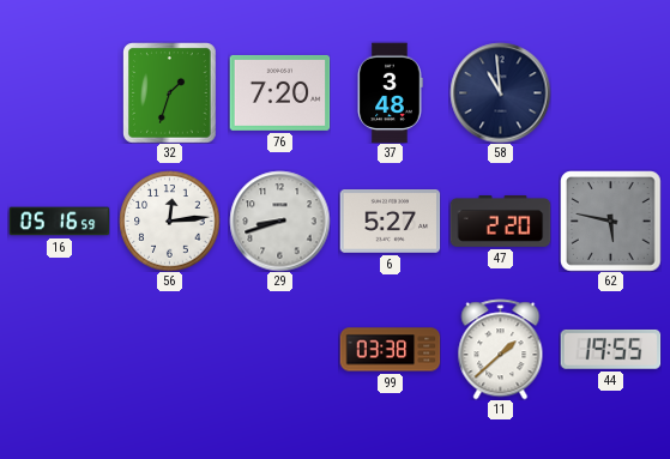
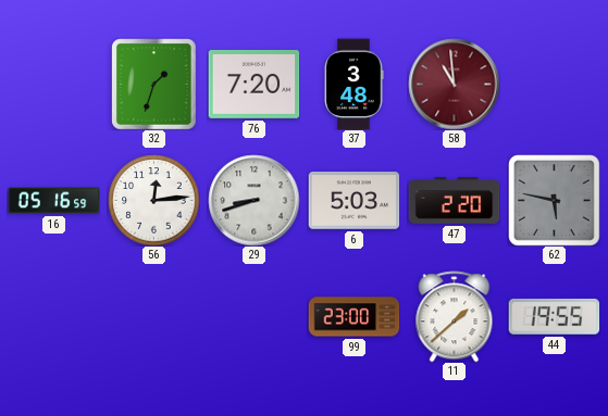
58 dial: navy -> burgundy (454, 84)
6: 5:27 -> 5:03 (353, 201)
99: 03:38 -> 23:00 (353, 317)
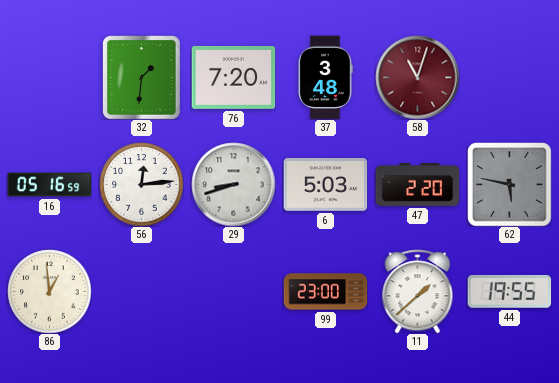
32: 1:33 -> 1:31 (142, 77)
58: 10:59 -> 11:03 (417, 77)
86: none -> 12:59 (49, 291)
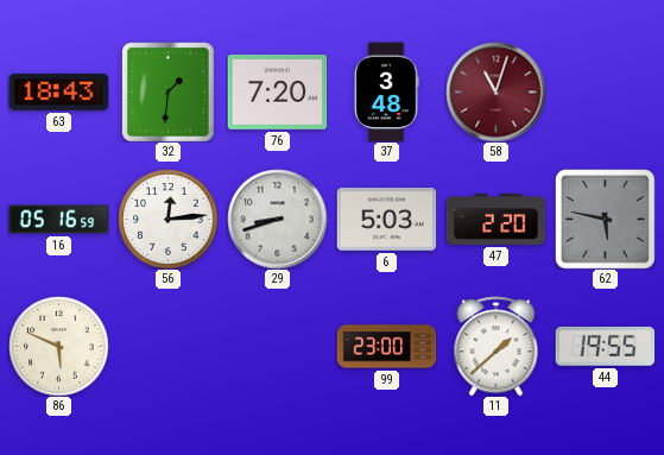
63: none -> 18:43 (58, 91)
86: 12:59 -> 5:49 (58, 346)
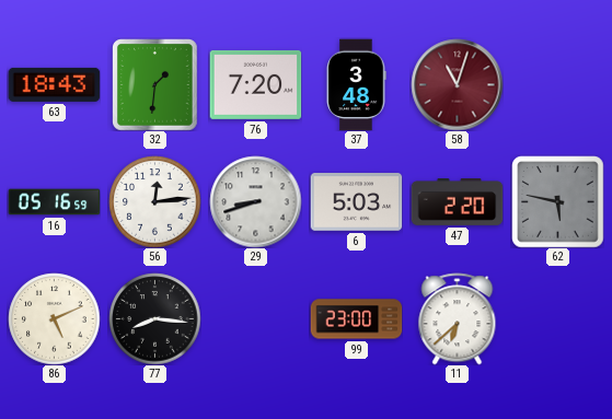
86: 5:49 -> 5:11 (54, 318)
77: none -> 8:16 (154, 318)
11: 1:38 -> 6:38 (458, 318)
44: 19:55 -> none (605, 346)
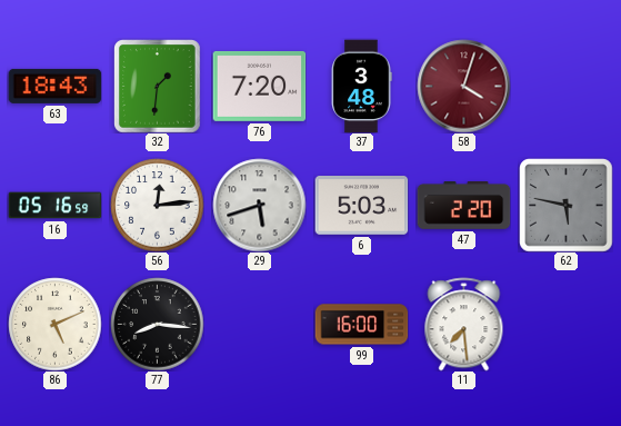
58: 11:03 -> 4:03 (463, 86)
29: 8:42 -> 5:42 (259, 205)
99: 23:00 -> 16:00 (361, 325)
11: 6:38 -> 7:29 (464, 324)
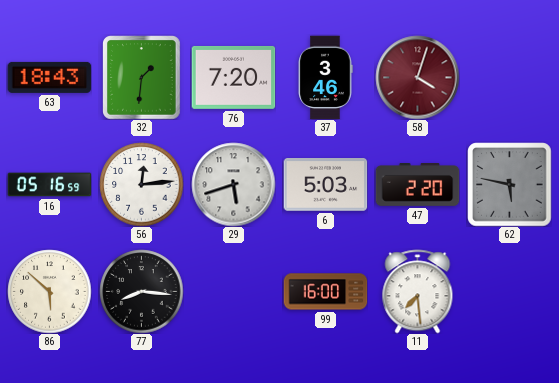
37: 3:48 -> 3:46 (325, 77)
86: 5:11 -> 5:52 (49, 291)
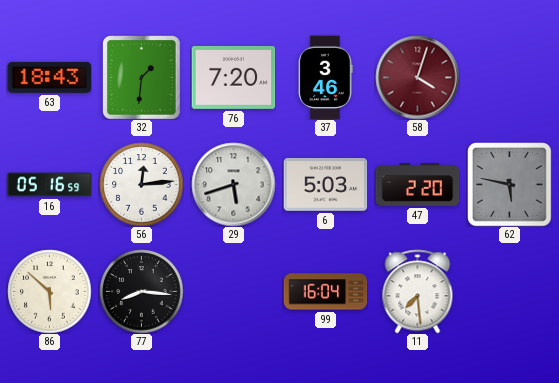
99: 16:00 -> 16:04 (325, 292)
